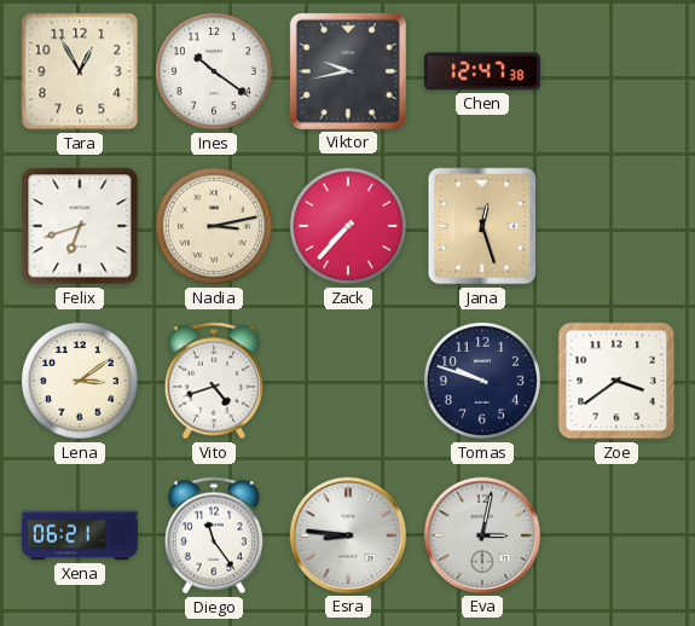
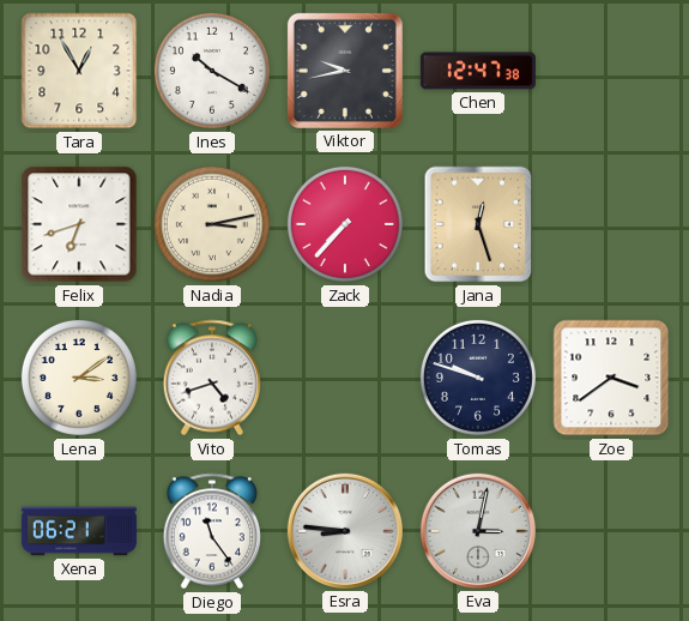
Ines: 10:21 -> 10:20 (212, 71)
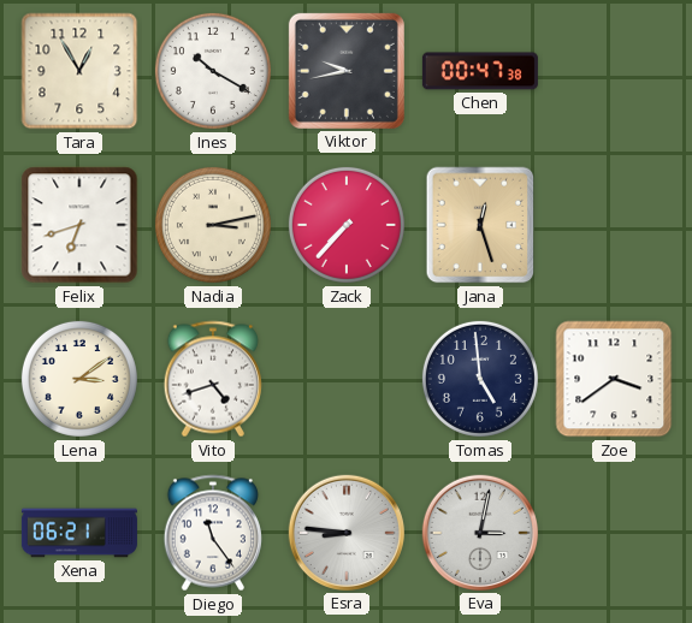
Chen: 12:47 -> 00:47 (480, 71)
Tomas: 9:48 -> 4:59 (480, 379)
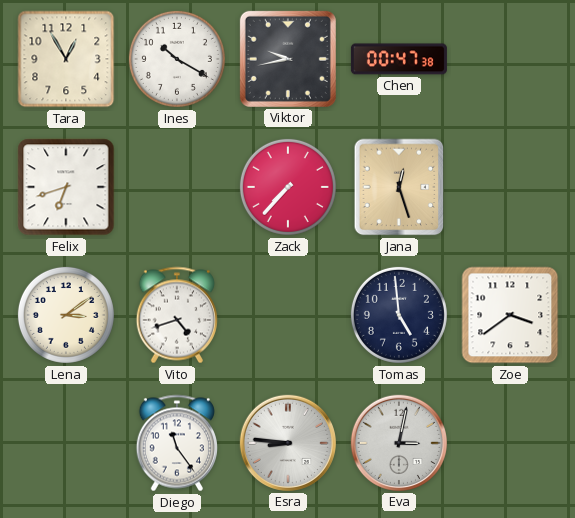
Nadia: 3:13 -> none (213, 225)
Xena: 06:21 -> none (79, 533)
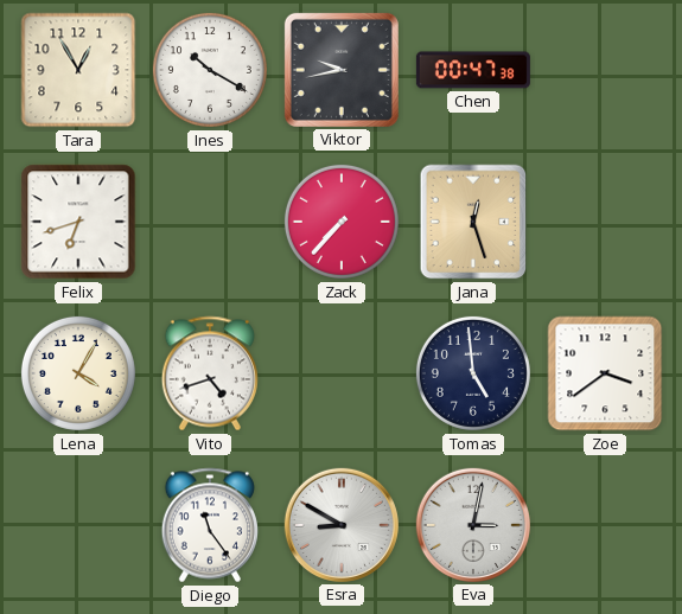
Lena: 3:09 -> 4:05 (78, 373)
Esra: 8:46 -> 8:50 (342, 525)
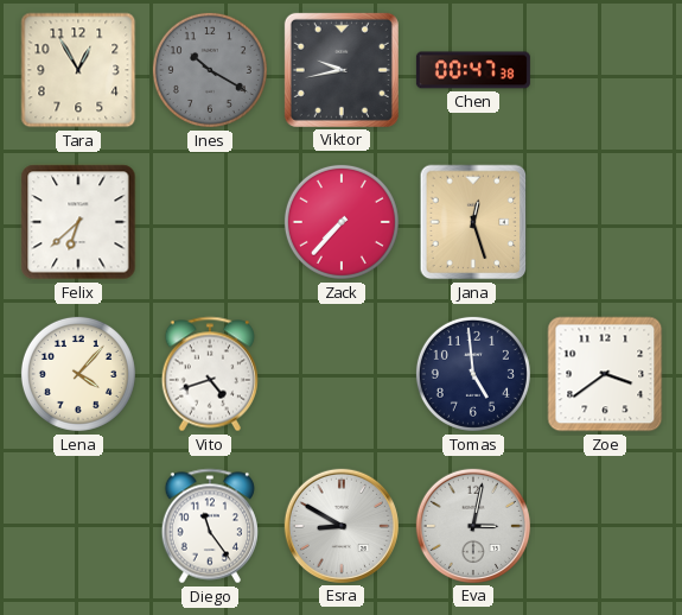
Ines dial: white -> grey (210, 70)
Felix: 6:42 -> 6:38 (78, 222)
Lena: 4:05 -> 4:07 (78, 374)
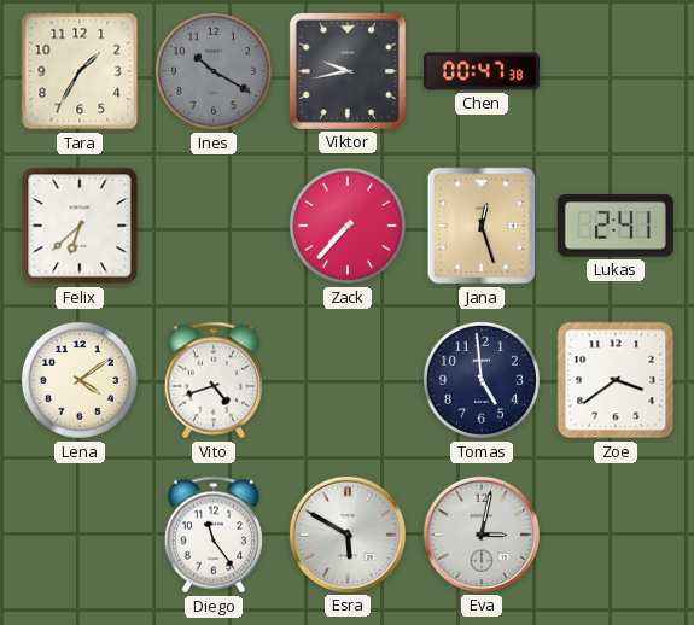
Tara: 12:55 -> 1:35 (80, 71)
Lukas: none -> 2:41 (616, 226)
Lena: 4:07 -> 4:09 (80, 380)
Esra: 8:50 -> 5:50 (348, 535)
